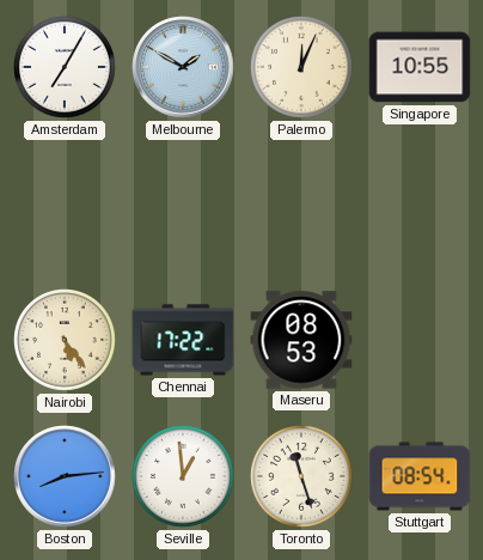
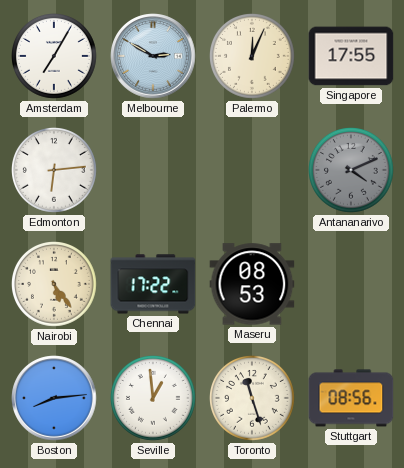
Melbourne: 1:50 -> 2:50 (153, 56)
Singapore: 10:55 -> 17:55 (351, 56)
Edmonton: none -> 6:14 (55, 171)
Antananarivo: none -> 4:11 (352, 171)
Stuttgart: 08:54 -> 08:56 (351, 398)
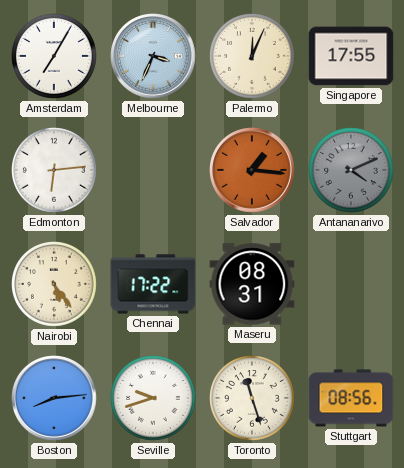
Melbourne: 2:50 -> 3:34 (153, 56)
Salvador: none -> 1:16 (252, 170)
Maseru: 08:53 -> 08:31 (252, 284)
Seville: 12:59 -> 9:42 (154, 399)
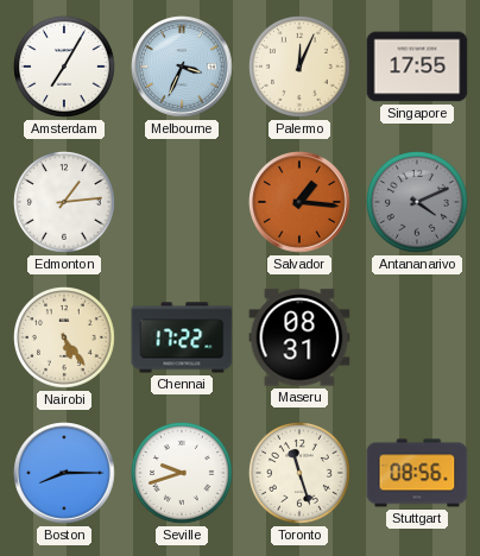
Edmonton: 6:14 -> 1:14 (65, 203)
Boston: 8:14 -> 8:15 (64, 473)
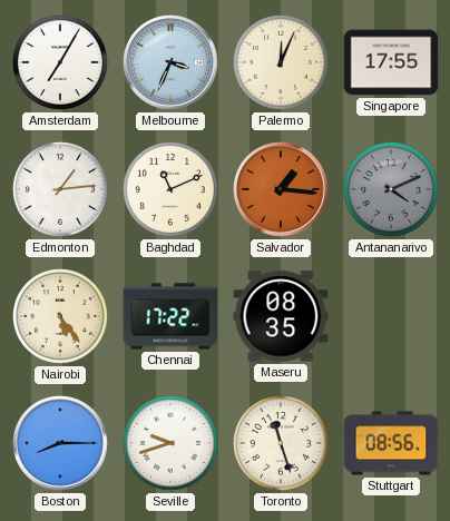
Baghdad: none -> 11:11 (172, 190)
Maseru: 08:31 -> 08:35 (281, 316)
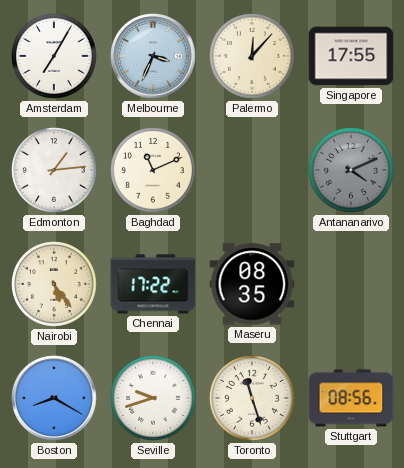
Palermo: 12:04 -> 12:07 (253, 57)
Salvador: 1:16 -> none (281, 189)
Boston: 8:15 -> 8:20 (54, 398)
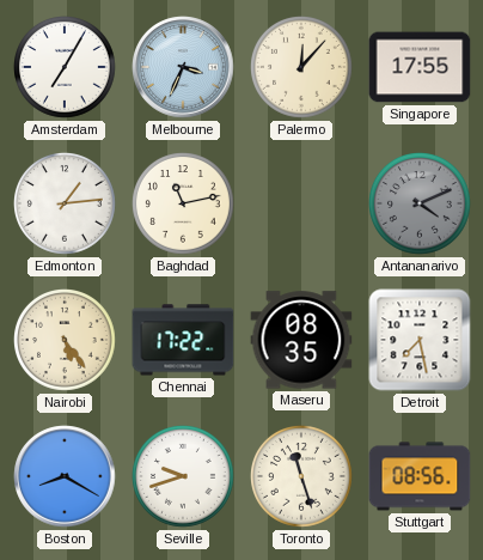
Baghdad: 11:11 -> 11:13 (184, 205)
Detroit: none -> 7:28 (420, 340)
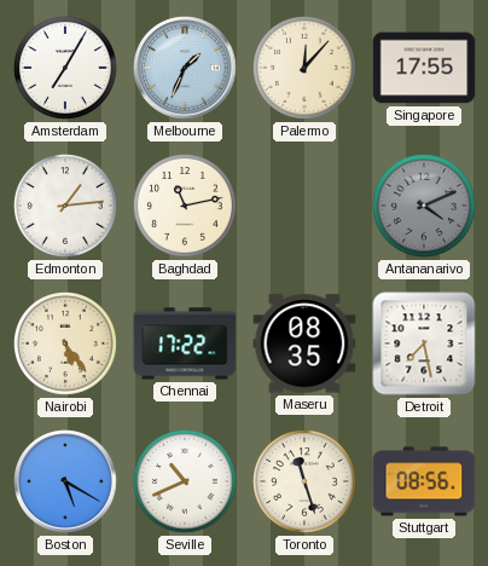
Melbourne: 3:34 -> 1:34 (185, 68)
Boston: 8:20 -> 5:20 (65, 481)
Seville: 9:42 -> 10:41 (186, 483)
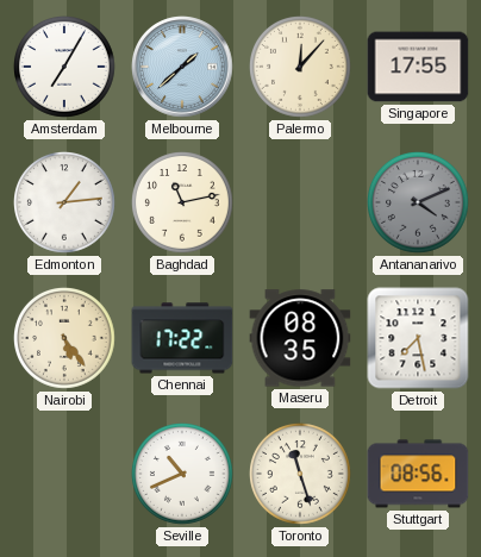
Melbourne: 1:34 -> 1:38 (182, 67)
Boston: 5:20 -> none (65, 481)
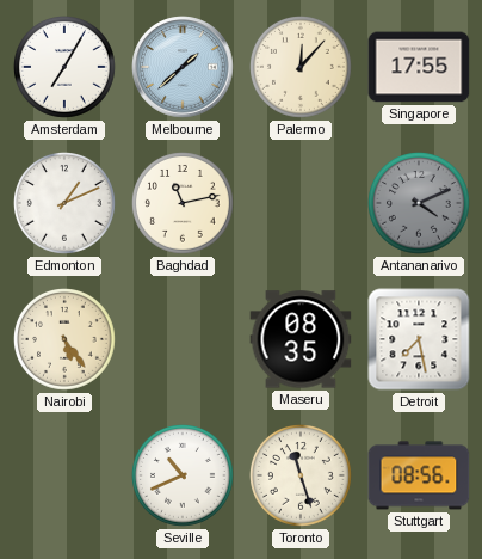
Edmonton: 1:14 -> 1:11 (66, 204)
Chennai: 17:22 -> none (182, 338)
